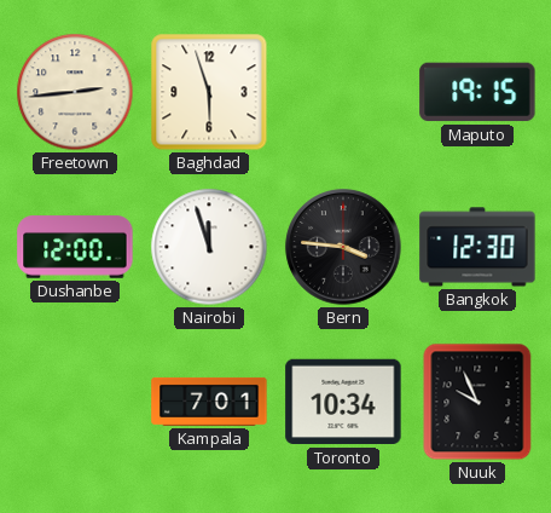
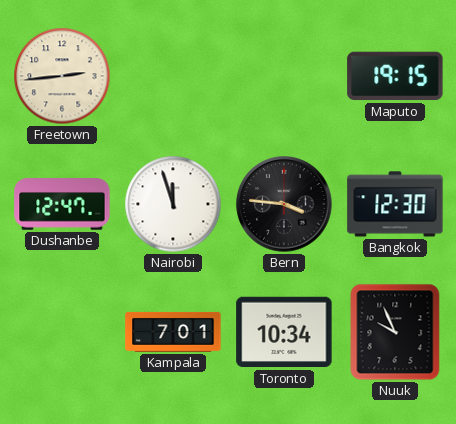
Baghdad: 5:57 -> none (209, 92)
Dushanbe: 12:00 -> 12:47 (62, 204)
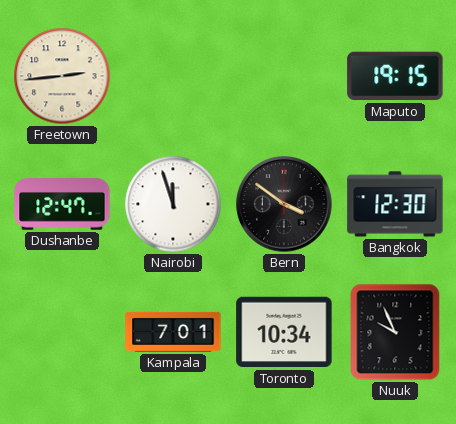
Bern: 3:46 -> 3:51 (284, 204)
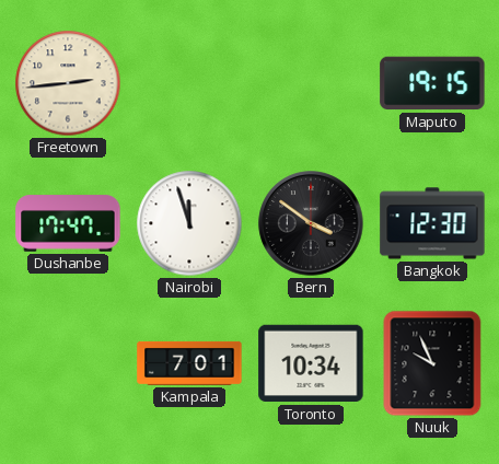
Dushanbe: 12:47 -> 17:47 (68, 223)
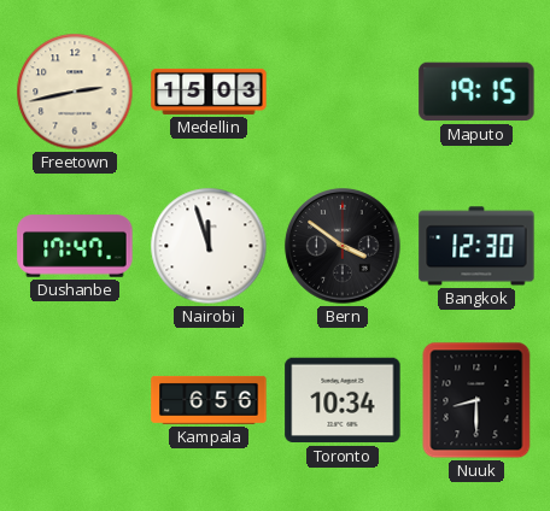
Freetown: 2:44 -> 2:43 (75, 92)
Medellin: none -> 15:03 (209, 92)
Kampala: 7:01 -> 6:56 (209, 400)
Nuuk: 9:56 -> 8:30 (476, 400)
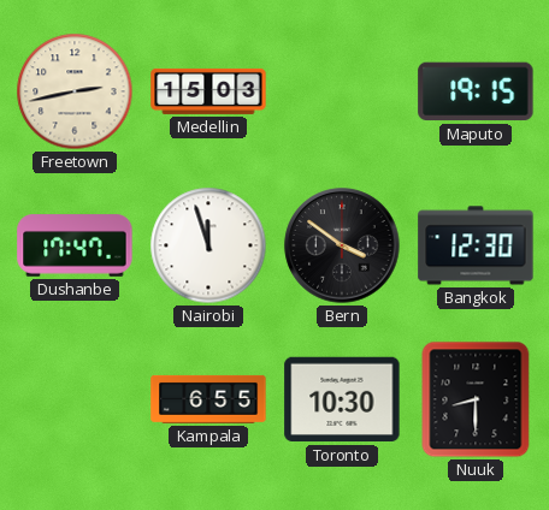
Kampala: 6:56 -> 6:55 (208, 399)
Toronto: 10:34 -> 10:30 (342, 399)
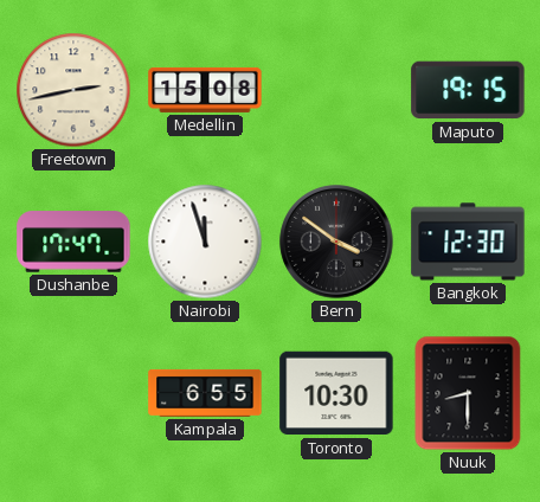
Medellin: 15:03 -> 15:08 (205, 90)
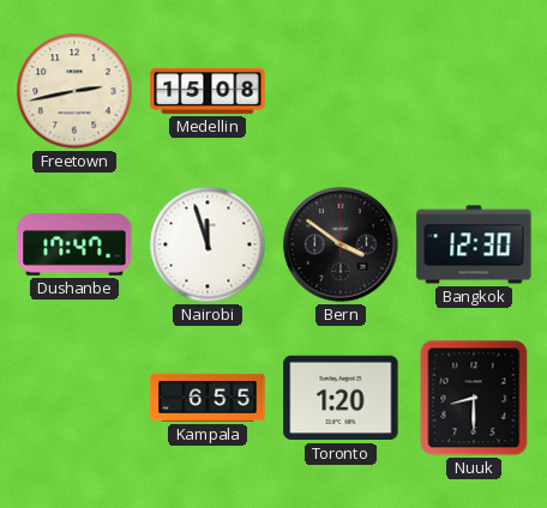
Maputo: 19:15 -> none (468, 90)
Toronto: 10:30 -> 1:20 (341, 398)
